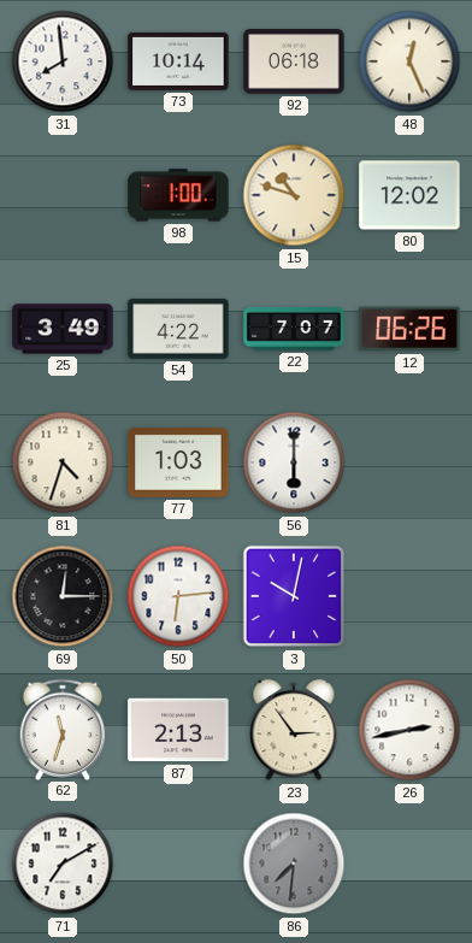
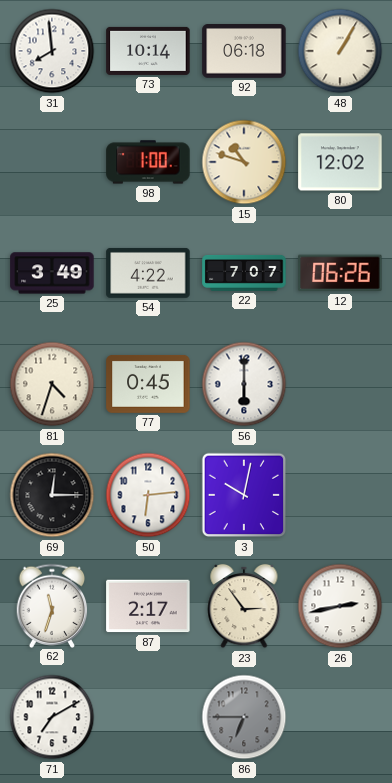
48: 12:26 -> 1:05 (340, 51)
77: 1:03 -> 0:45 (148, 384)
87: 2:13 -> 2:17 (148, 606)
86: 7:31 -> 6:45 (244, 717)
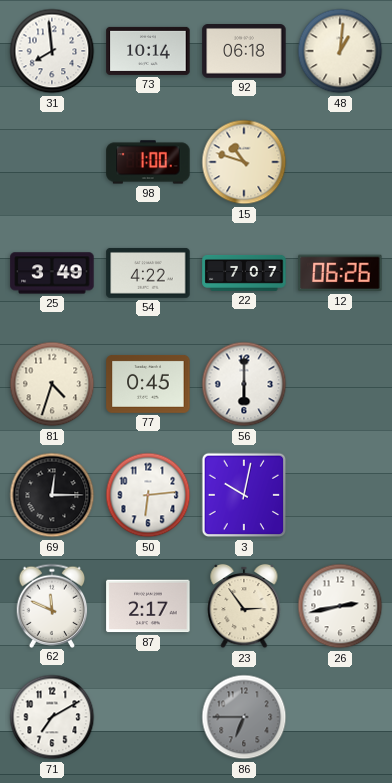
48: 1:05 -> 1:01 (340, 51)
80: 12:02 -> none (340, 162)
62: 11:33 -> 11:49 (52, 605)
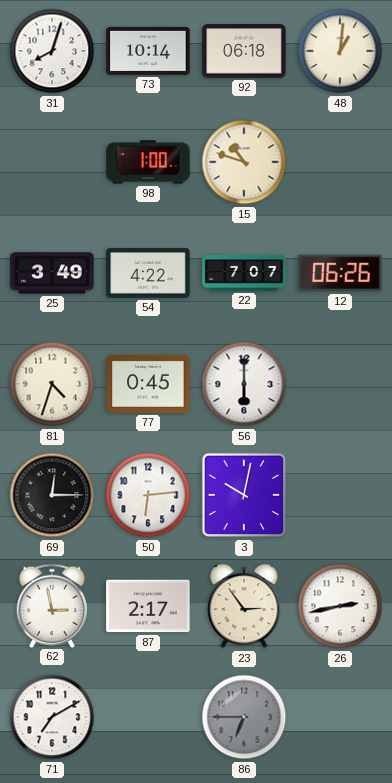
31: 7:59 -> 8:03 (52, 51)
62: 11:49 -> 2:58 (52, 605)
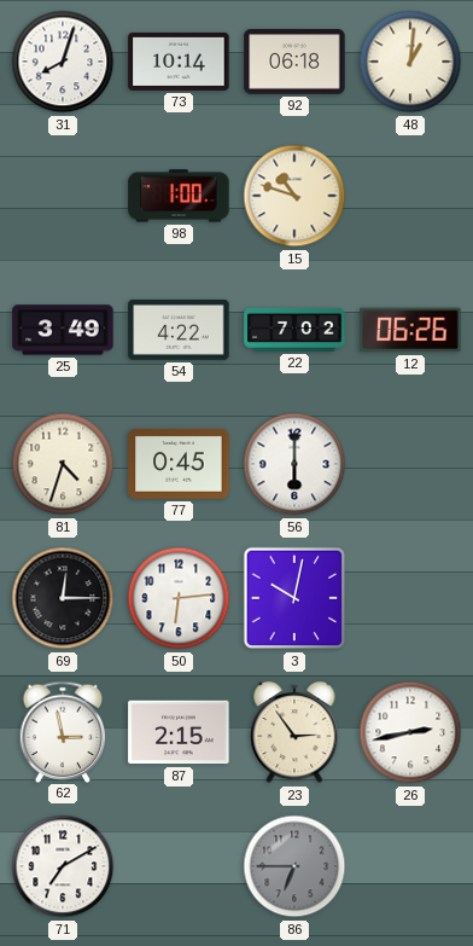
22: 7:07 -> 7:02 (294, 330)
87: 2:17 -> 2:15 (179, 732)
